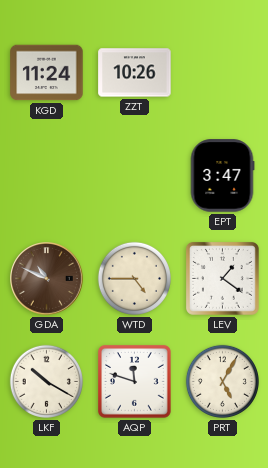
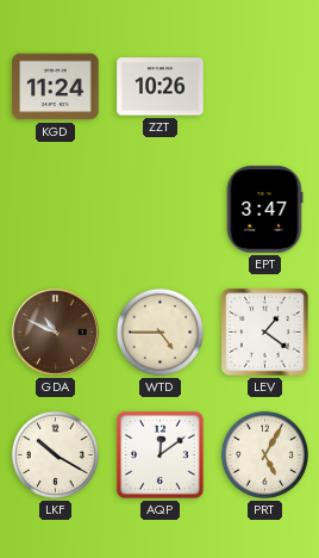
AQP: 11:48 -> 12:09 (161, 455)
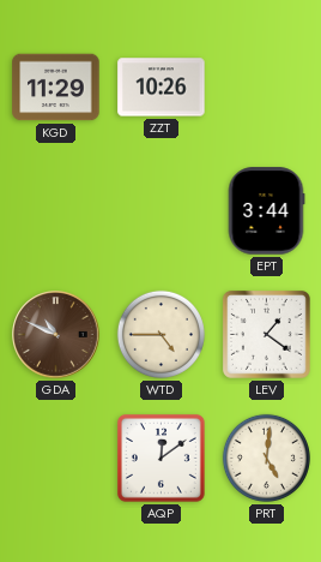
KGD: 11:24 -> 11:29 (56, 88)
EPT: 3:47 -> 3:44 (266, 211)
LKF: 10:20 -> none (55, 454)
PRT: 5:05 -> 5:01 (266, 458)
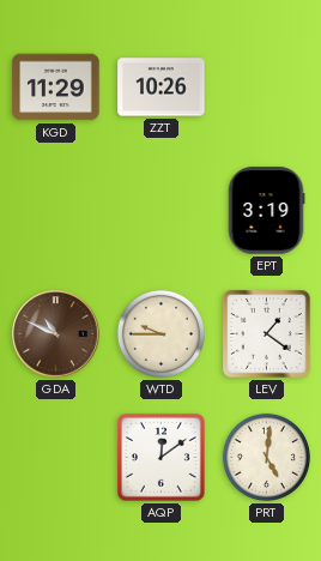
EPT: 3:44 -> 3:19 (266, 211)
WTD: 4:45 -> 9:45 (160, 333)
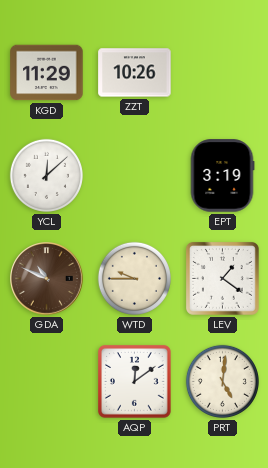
YCL: none -> 12:08 (46, 175)
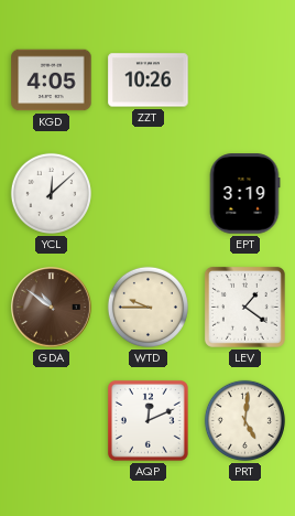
KGD: 11:29 -> 4:05 (52, 80)
GDA: 10:49 -> 10:51 (52, 308)
AQP: 12:09 -> 12:11 (149, 421)
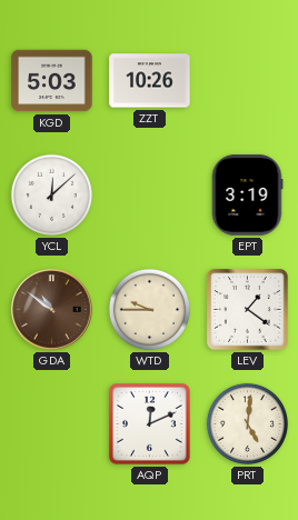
KGD: 4:05 -> 5:03 (52, 81)
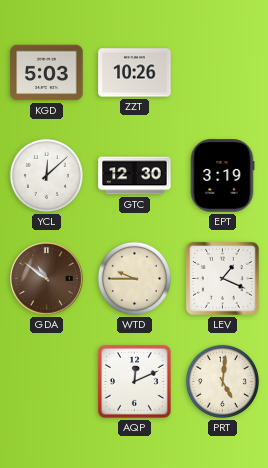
GTC: none -> 12:30 (135, 176)
LEV: 1:21 -> 1:19 (223, 279)
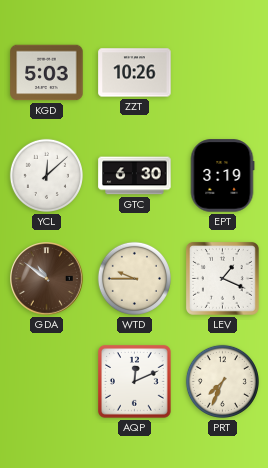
GTC: 12:30 -> 6:30 (135, 176)
PRT: 5:01 -> 7:34 (222, 381)
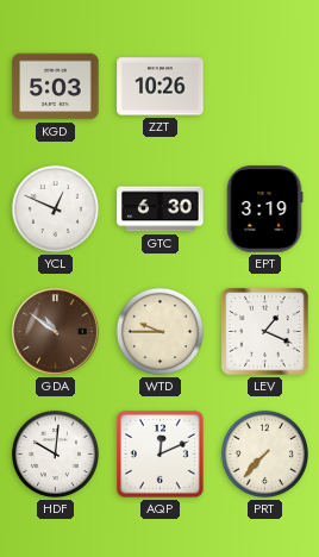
YCL: 12:08 -> 12:49 (55, 208)
HDF: none -> 10:01 (55, 453)
PRT: 7:34 -> 7:37 (264, 453)
